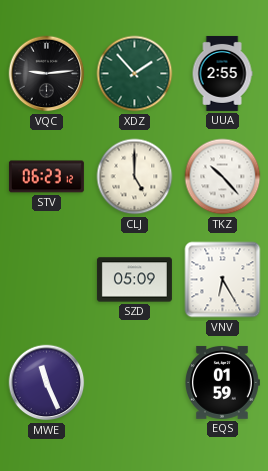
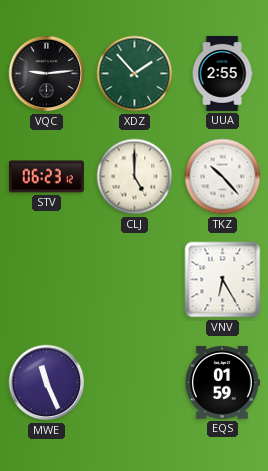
SZD: 05:09 -> none (134, 280)
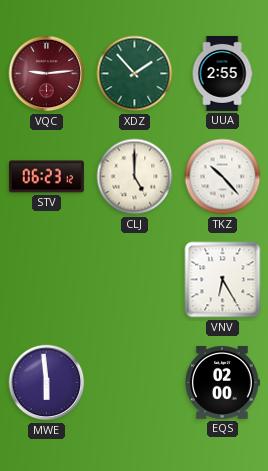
VQC dial: black -> burgundy (47, 74)
MWE: 11:26 -> 5:59 (47, 383)
EQS: 01:59 -> 02:00 (222, 383)
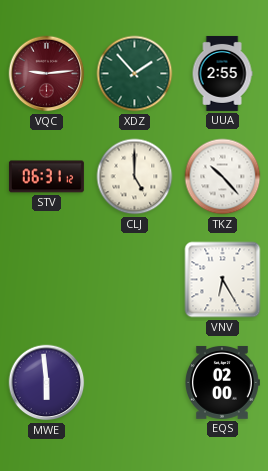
STV: 06:23 -> 06:31 (46, 177)
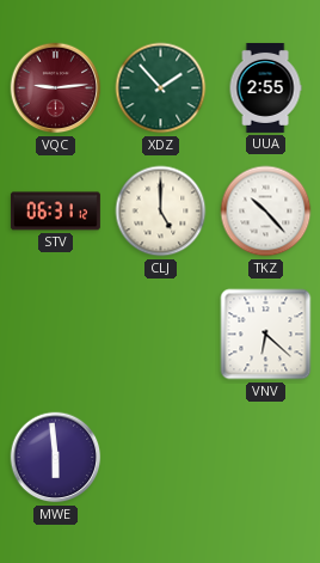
VNV: 6:25 -> 6:22 (266, 335)
EQS: 02:00 -> none (222, 383)
